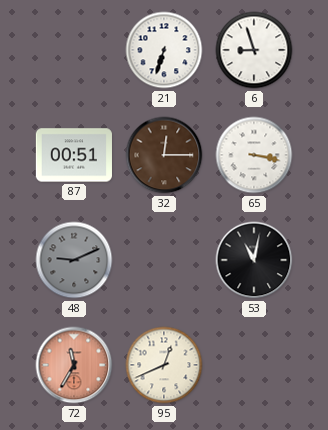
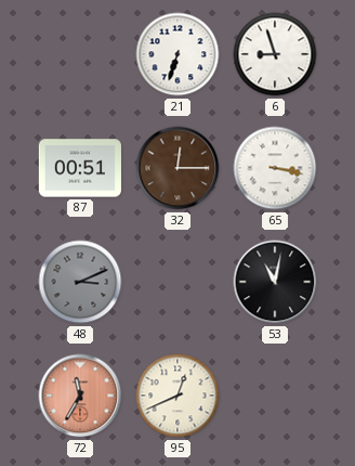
48: 9:11 -> 3:11 (80, 282)
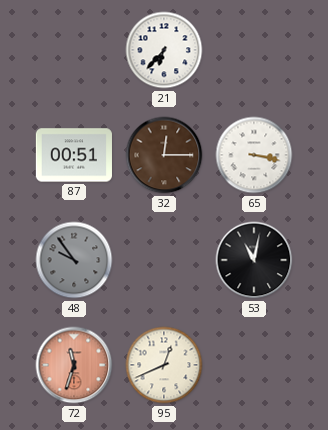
21: 6:33 -> 6:37 (164, 50)
6: 8:57 -> none (275, 54)
48: 3:11 -> 9:54 (74, 260)
72: 11:35 -> 11:33 (74, 365)
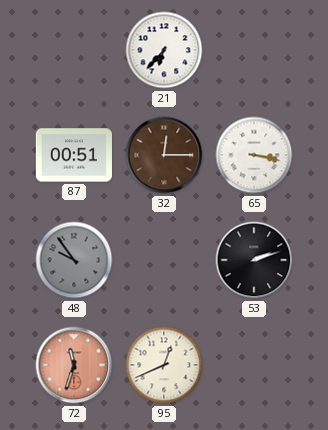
53: 11:02 -> 2:12 (254, 260)
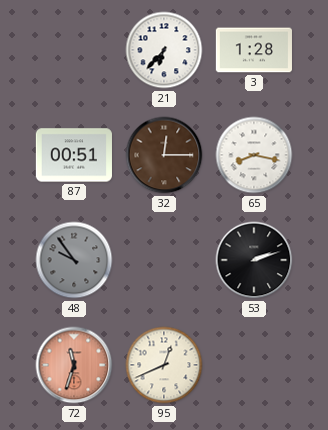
3: none -> 1:28 (254, 50)
65: 3:17 -> 8:17 (254, 155)
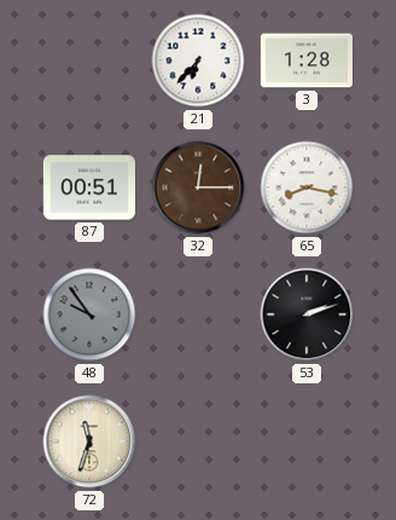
72 dial: salmon -> cream (89, 441)
95: 12:41 -> none (164, 365)
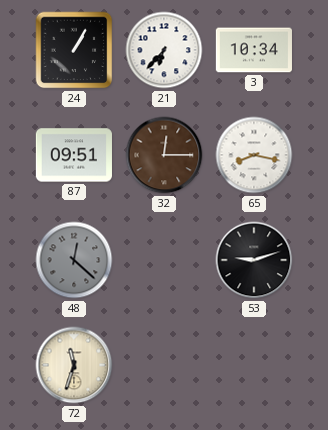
24: none -> 1:05 (74, 50)
3: 1:28 -> 10:34 (254, 50)
87: 00:51 -> 09:51 (74, 155)
48: 9:54 -> 12:22 (74, 260)
53: 2:12 -> 9:12 (254, 260)
